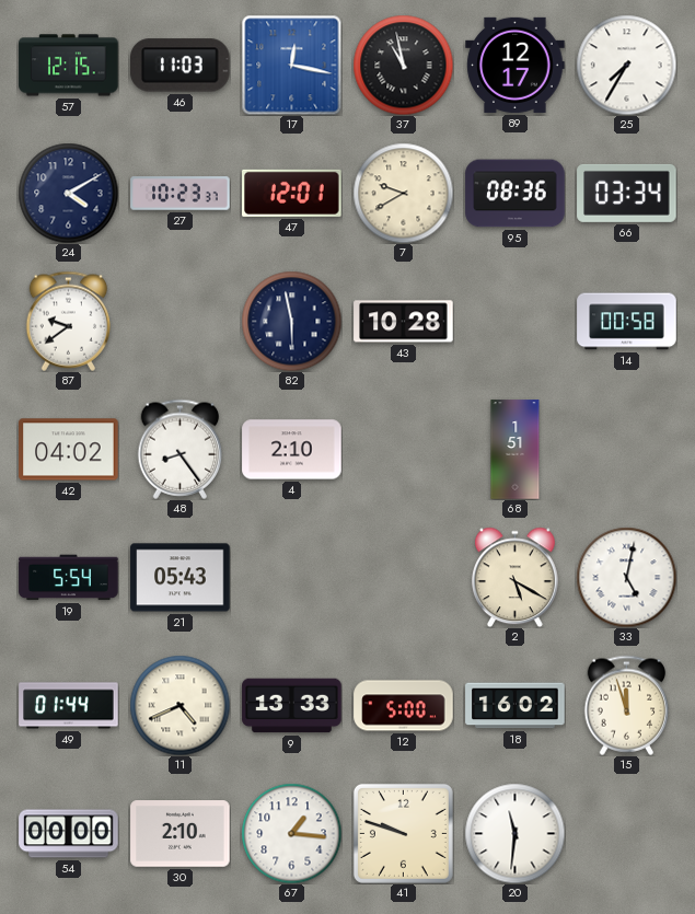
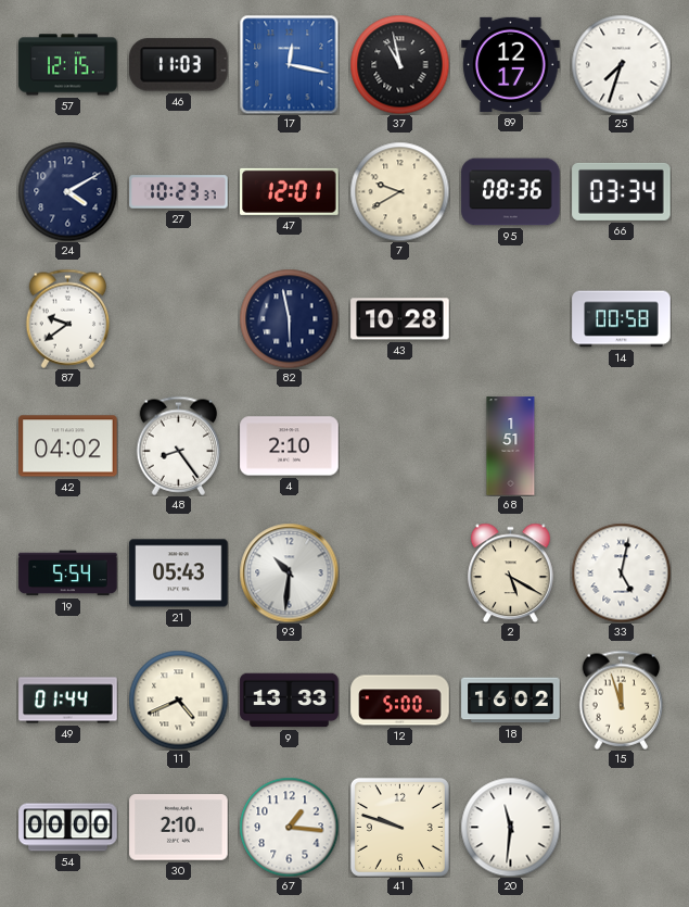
25: 7:35 -> 7:33 (621, 64)
93: none -> 10:31 (289, 572)
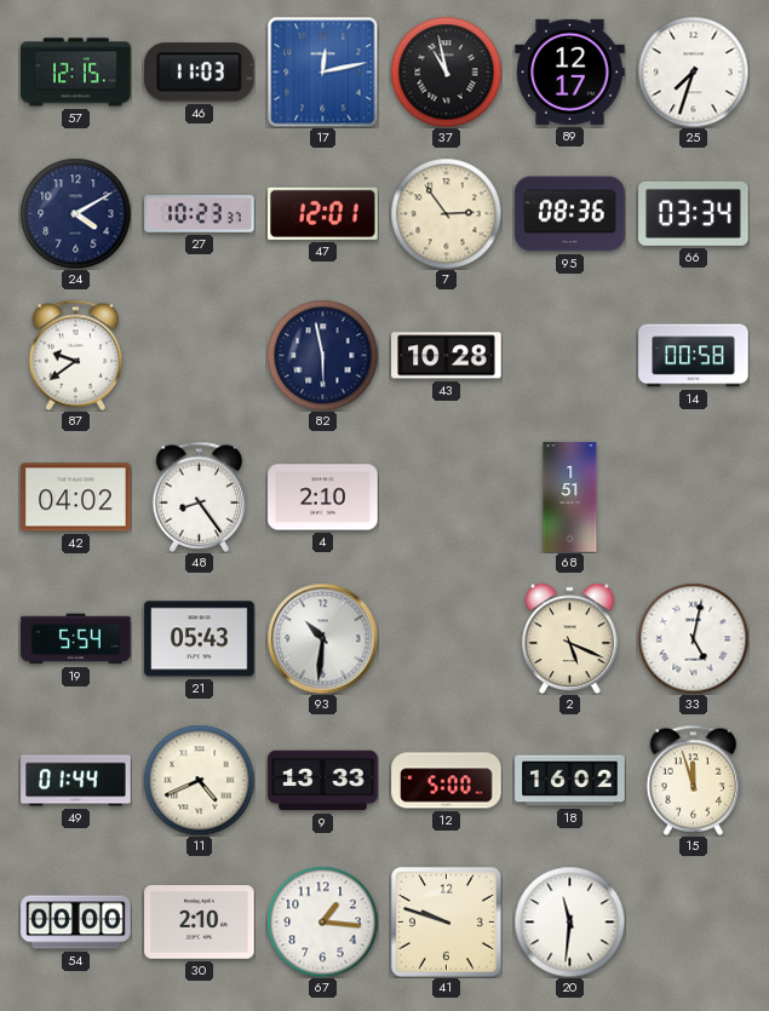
17: 12:17 -> 12:13 (322, 71)
7: 9:40 -> 2:54 (446, 213)
2: 5:20 -> 5:19 (569, 638)
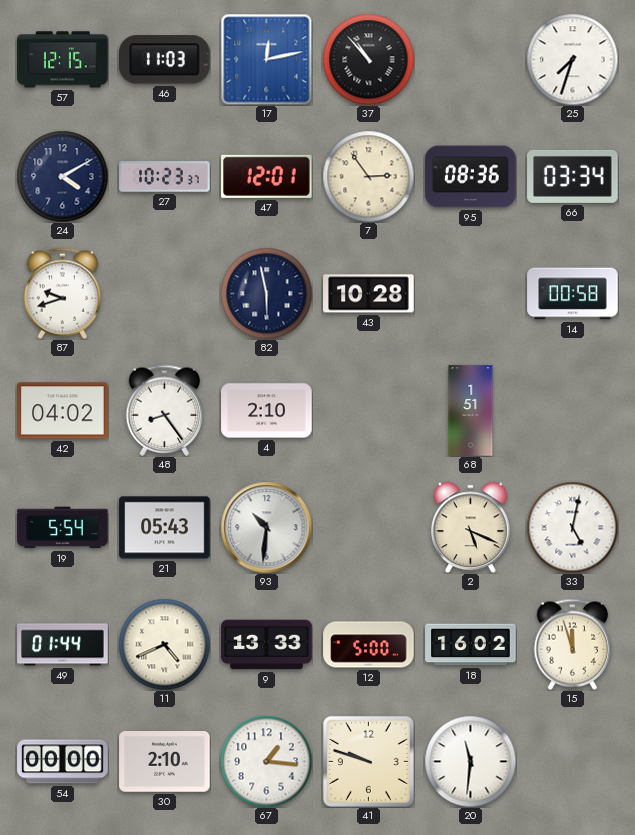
37: 10:58 -> 10:53 (368, 59)
89: 12:17 -> none (570, 71)
87: 9:39 -> 9:42 (63, 293)
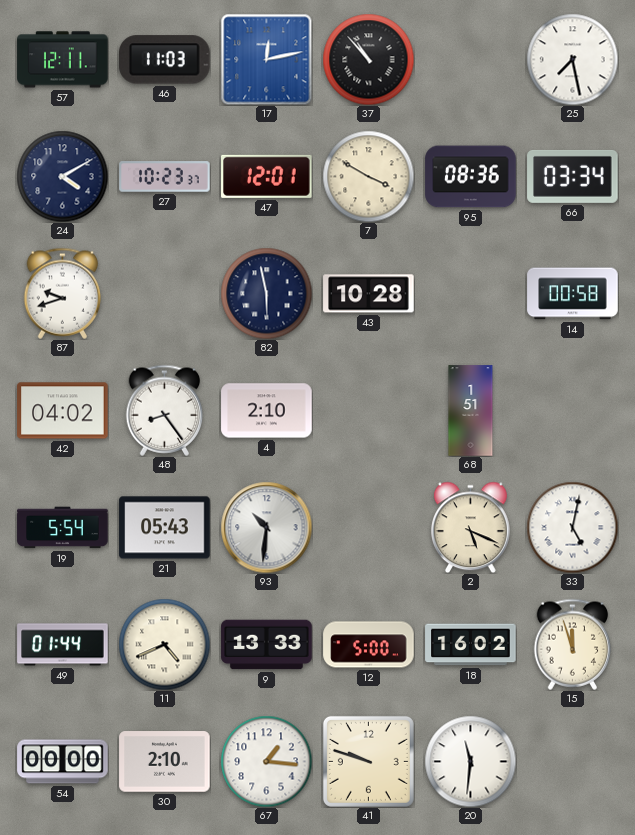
57: 12:15 -> 12:11 (63, 60)
25: 7:33 -> 7:28 (572, 59)
7: 2:54 -> 3:50 (368, 176)
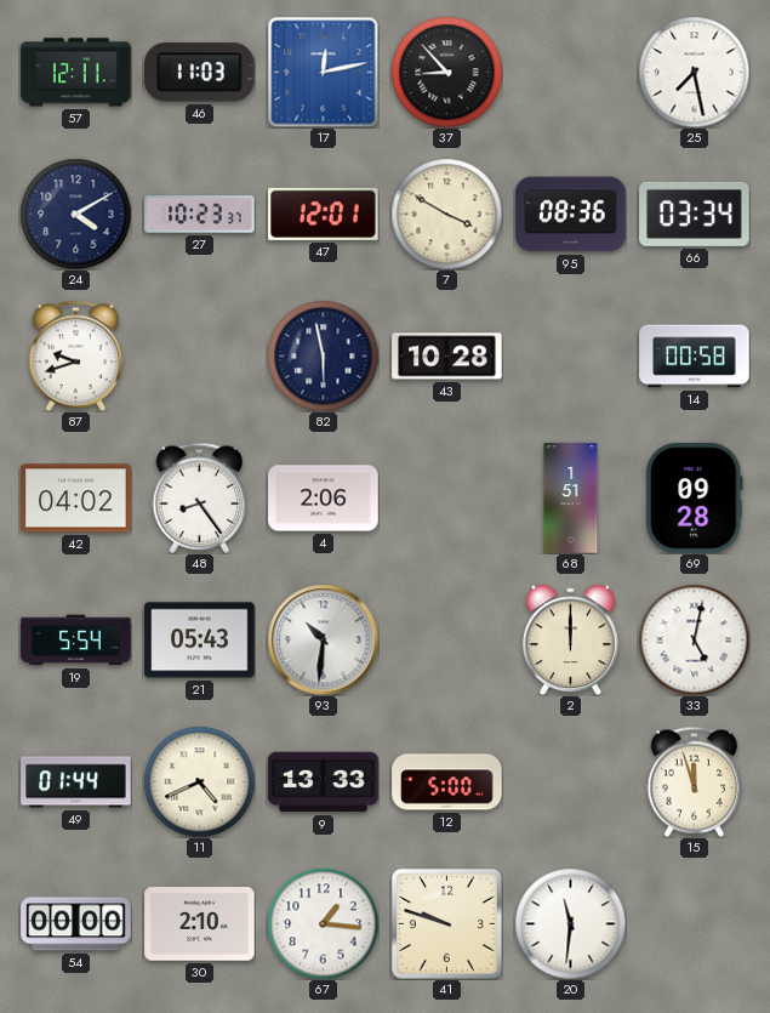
37: 10:53 -> 8:53 (446, 72)
4: 2:10 -> 2:06 (324, 499)
69: none -> 09:28 (695, 499)
2: 5:19 -> 12:00 (570, 639)
18: 16:02 -> none (471, 645)
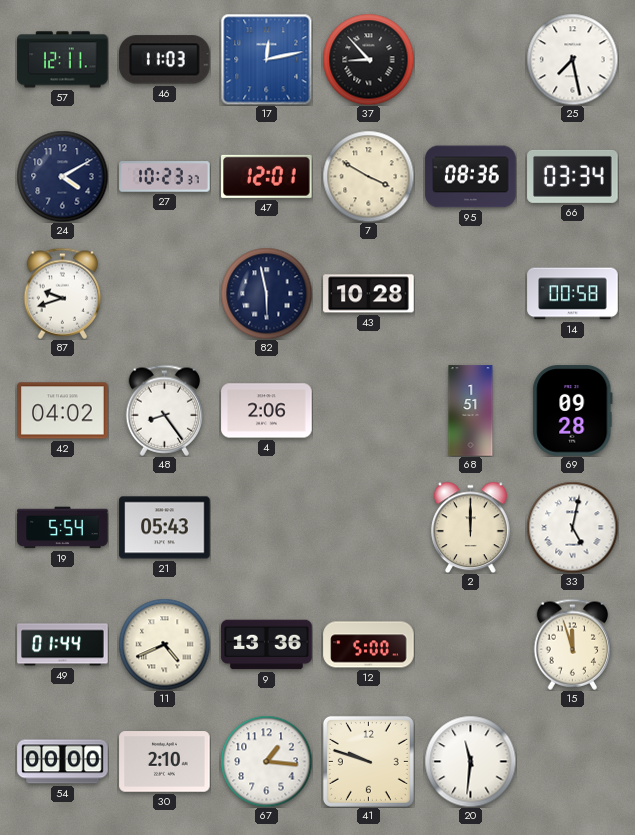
93: 10:31 -> none (323, 639)
9: 13:33 -> 13:36 (267, 645)
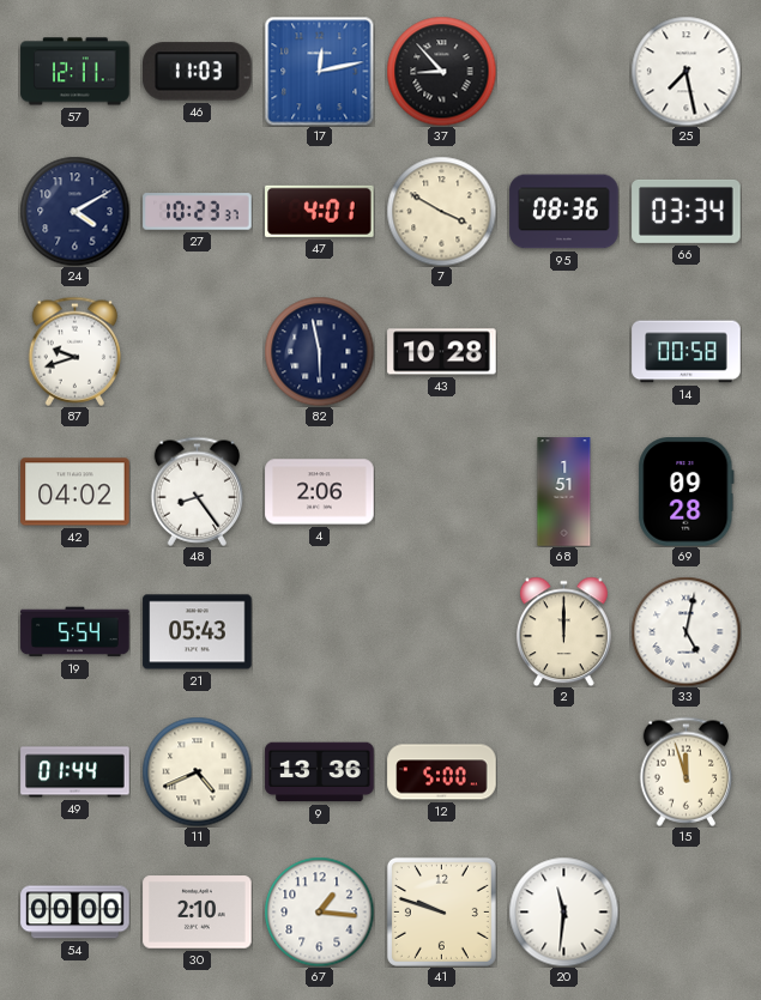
47: 12:01 -> 4:01 (320, 211)
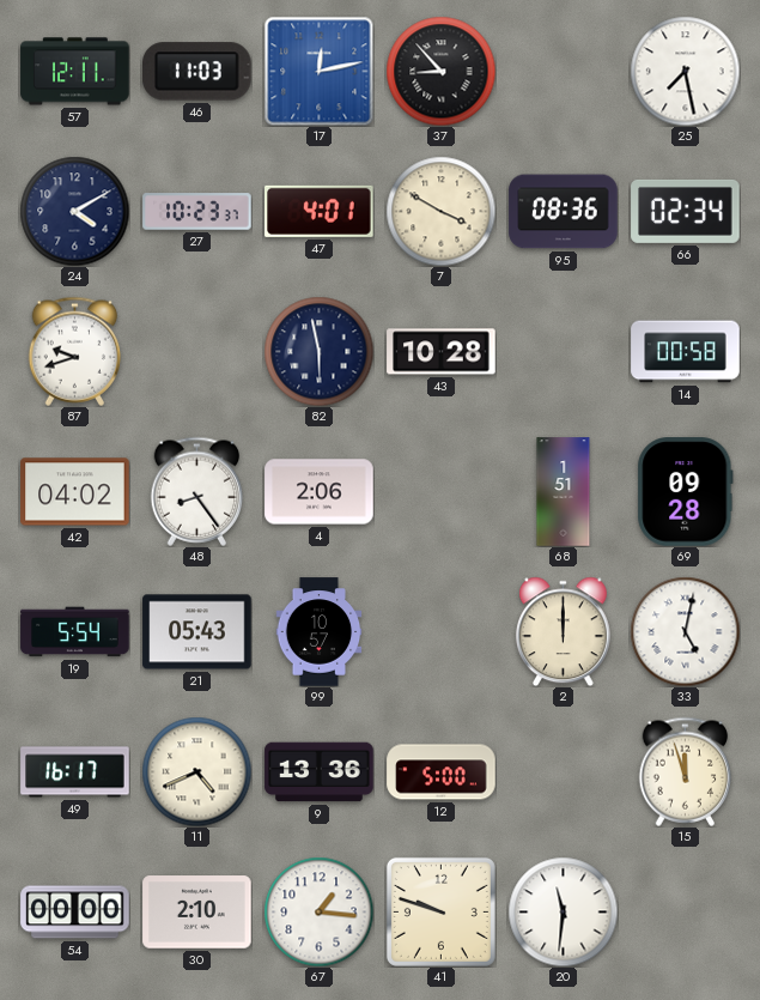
66: 03:34 -> 02:34 (686, 211)
99: none -> 10:57 (320, 632)
49: 01:44 -> 16:17 (75, 772)
